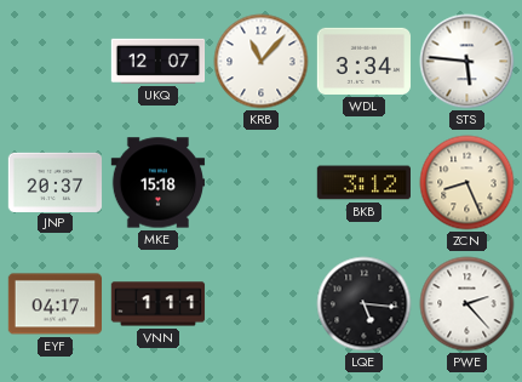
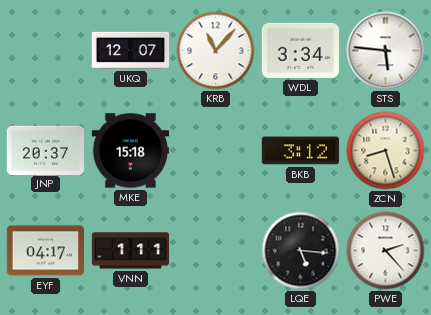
ZCN: 8:26 -> 8:27 (386, 151)
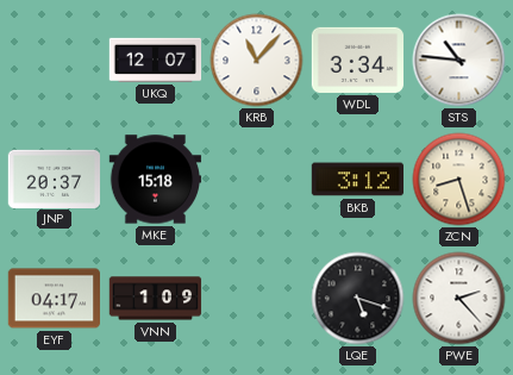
STS: 5:46 -> 10:46 (459, 61)
VNN: 1:11 -> 1:09 (156, 299)
LQE: 5:16 -> 5:18 (358, 299)
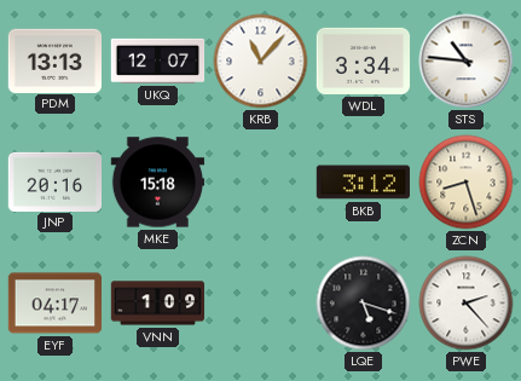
PDM: none -> 13:13 (54, 60)
JNP: 20:37 -> 20:16 (56, 181)
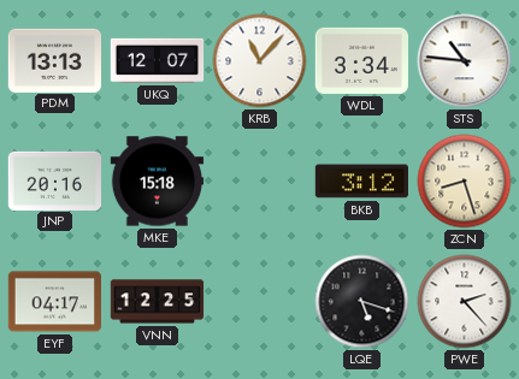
VNN: 1:09 -> 12:25 (158, 302)
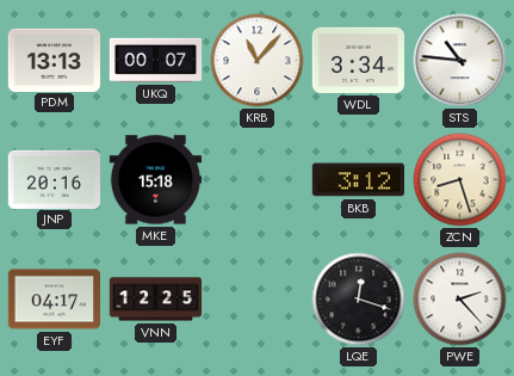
UKQ: 12:07 -> 00:07 (156, 60)
LQE: 5:18 -> 12:18 (359, 300)
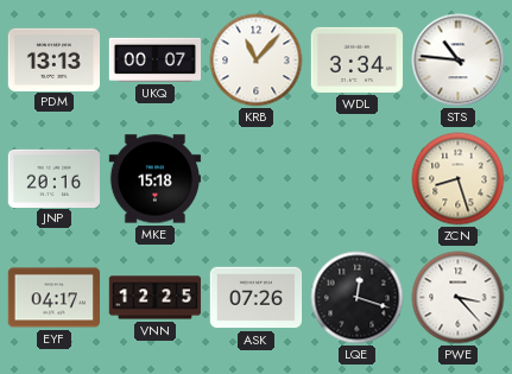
BKB: 3:12 -> none (358, 180)
ASK: none -> 07:26 (257, 298)
PWE: 2:23 -> 3:23 (459, 298)
